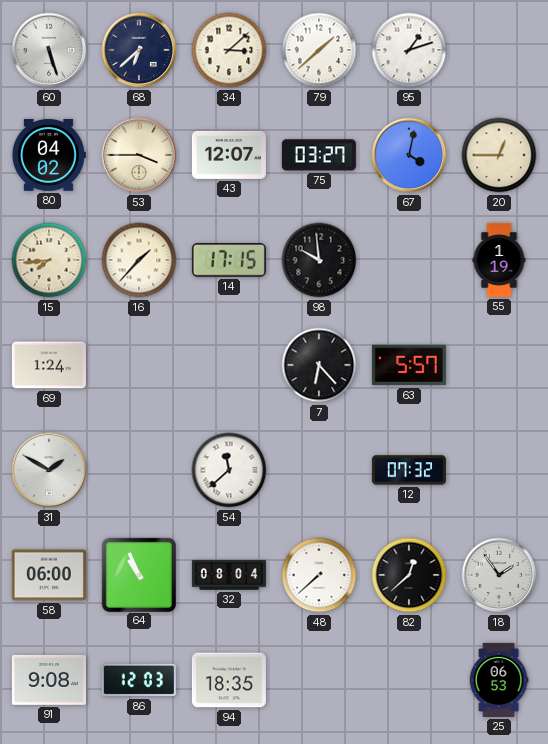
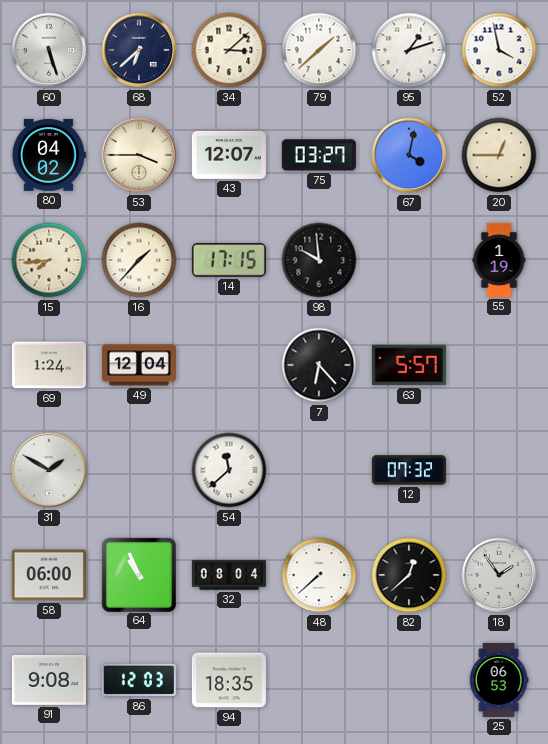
52: none -> 3:58 (499, 50)
49: none -> 12:04 (139, 365)
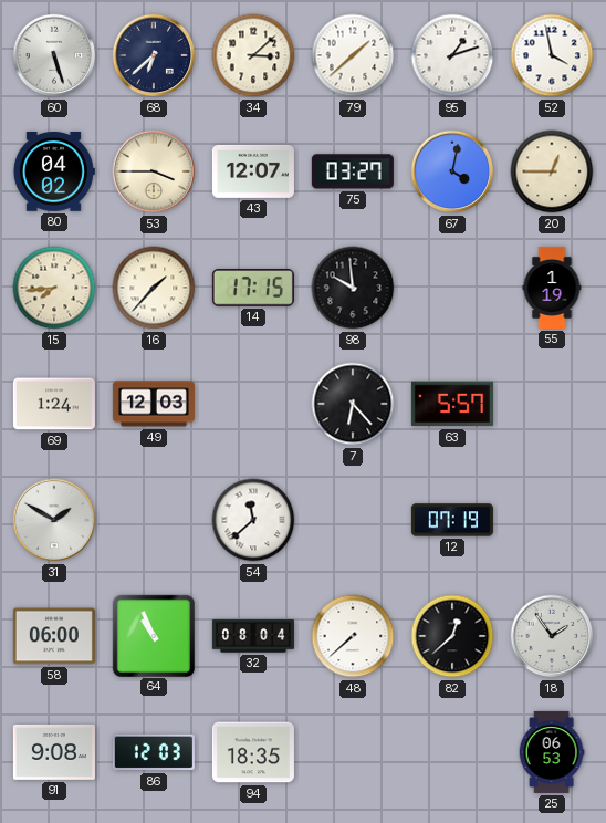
49: 12:04 -> 12:03 (154, 404)
12: 07:32 -> 07:19 (452, 520)
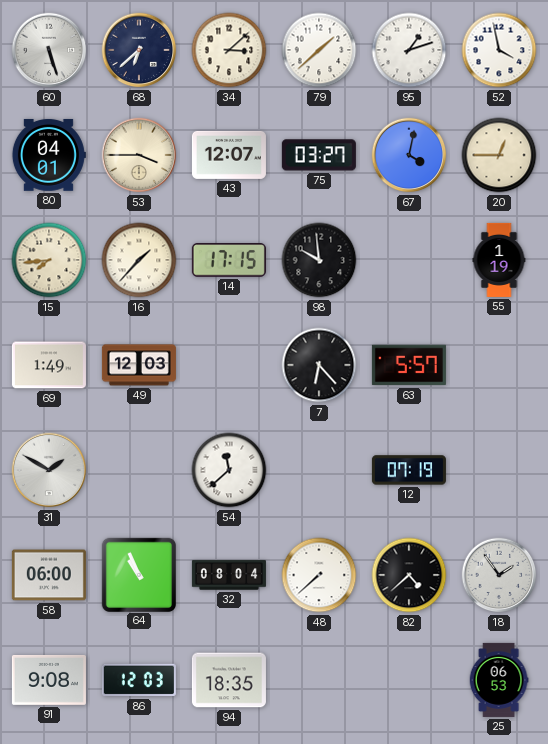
80: 04:02 -> 04:01 (48, 155)
69: 1:24 -> 1:49 (49, 365)
82: 12:38 -> 4:38 (409, 575)
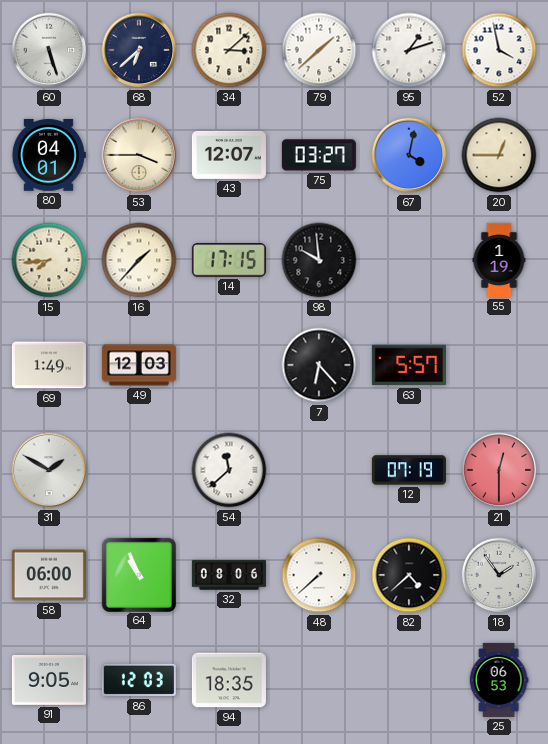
21: none -> 12:30 (499, 470)
32: 08:04 -> 08:06 (229, 575)
91: 9:08 -> 9:05 (49, 680)
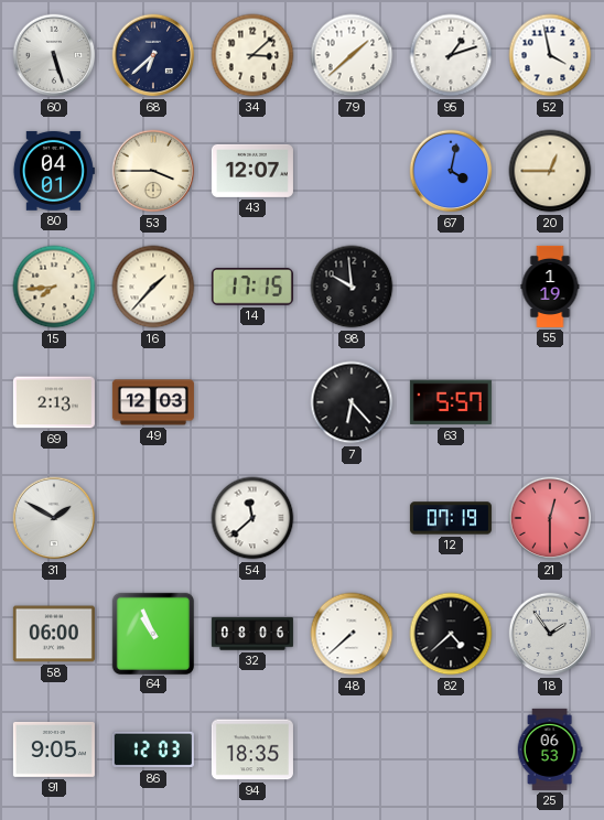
75: 03:27 -> none (319, 155)
69: 1:49 -> 2:13 (54, 402)
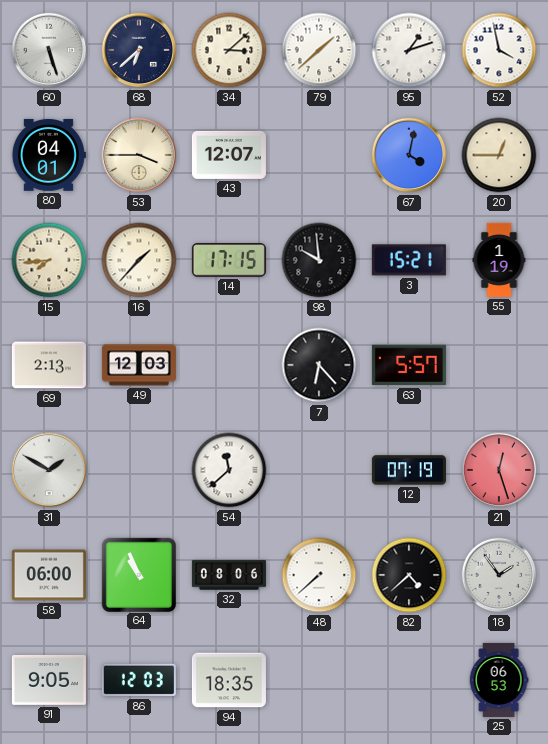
3: none -> 15:21 (409, 260)
21: 12:30 -> 12:27 (499, 470)
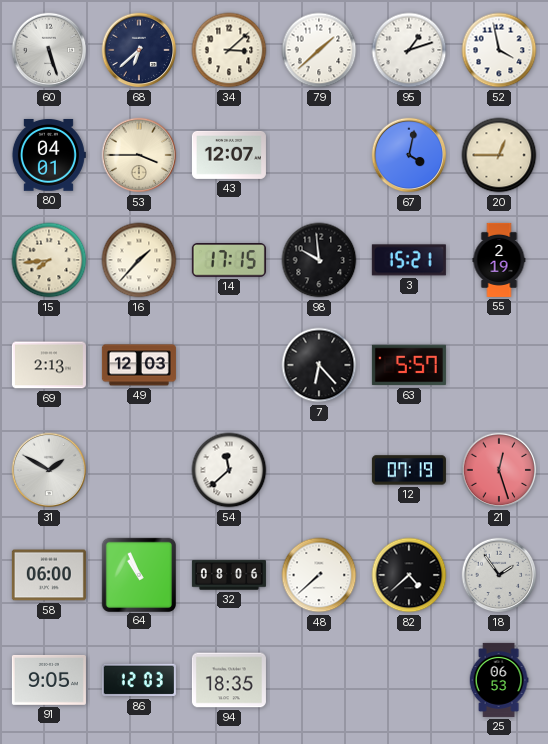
55: 1:19 -> 2:19 (499, 260)
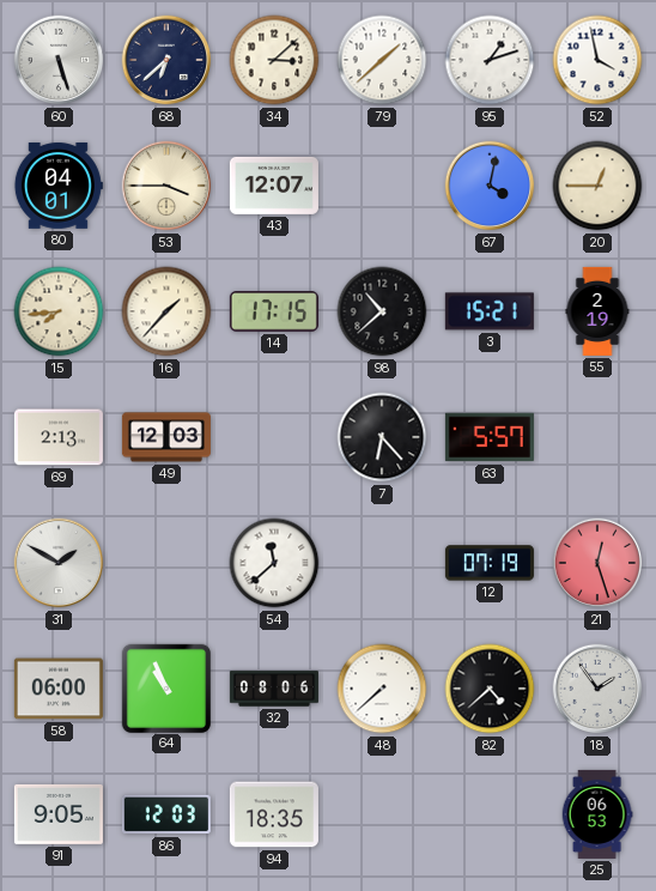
98: 9:59 -> 10:38 (382, 311)
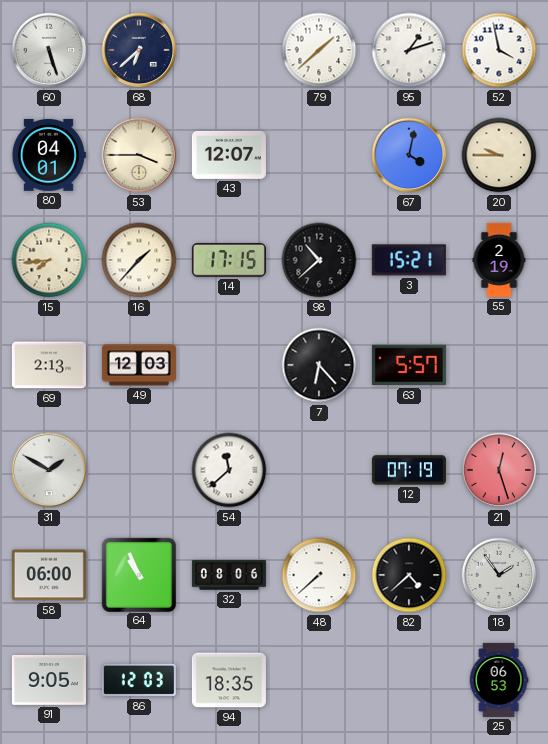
34: 3:08 -> none (274, 60)
20: 12:45 -> 9:45 (499, 155)
